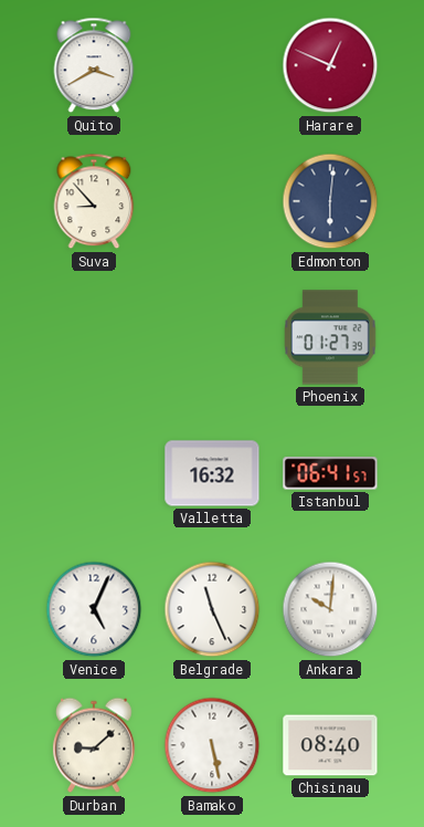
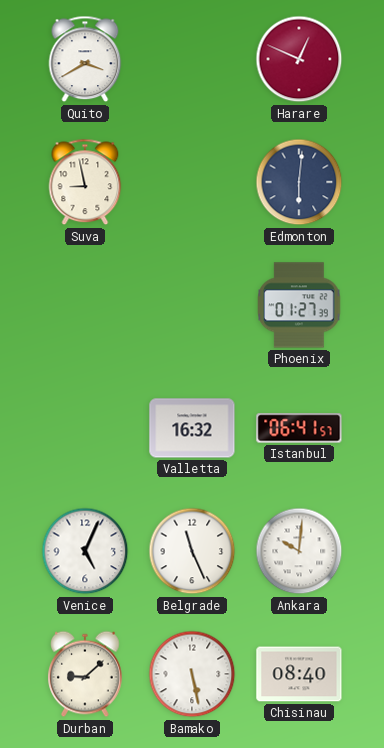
Suva: 8:53 -> 8:58 (85, 182)
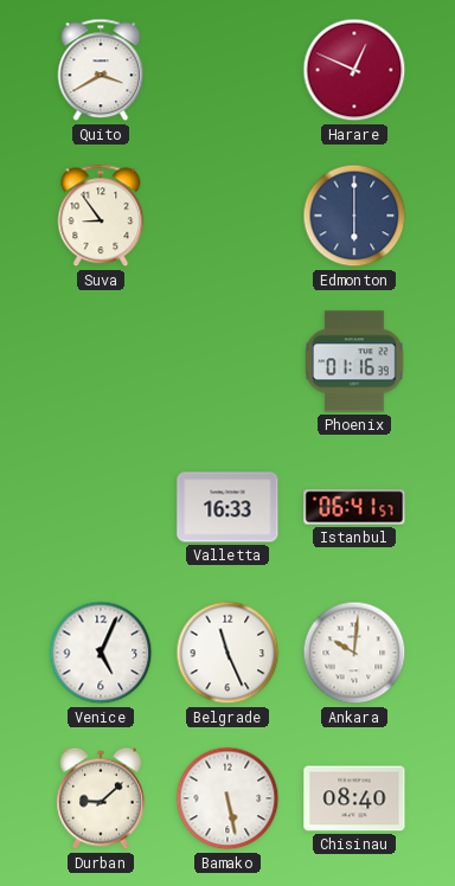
Suva: 8:58 -> 8:54 (101, 216)
Edmonton: 6:01 -> 6:00 (354, 216)
Phoenix: 01:27 -> 01:16 (354, 361)
Valletta: 16:32 -> 16:33 (227, 507)
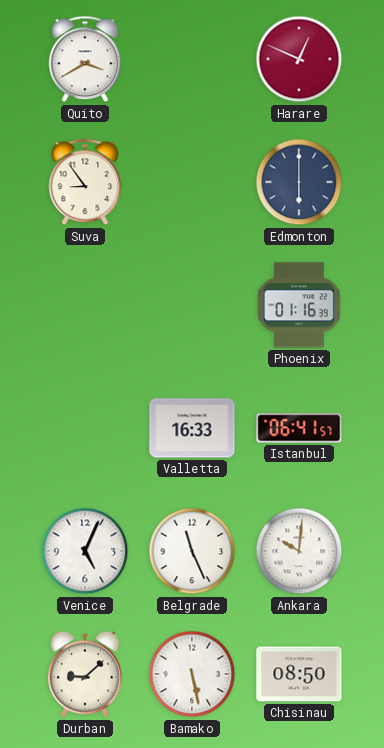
Chisinau: 08:40 -> 08:50 (299, 674)
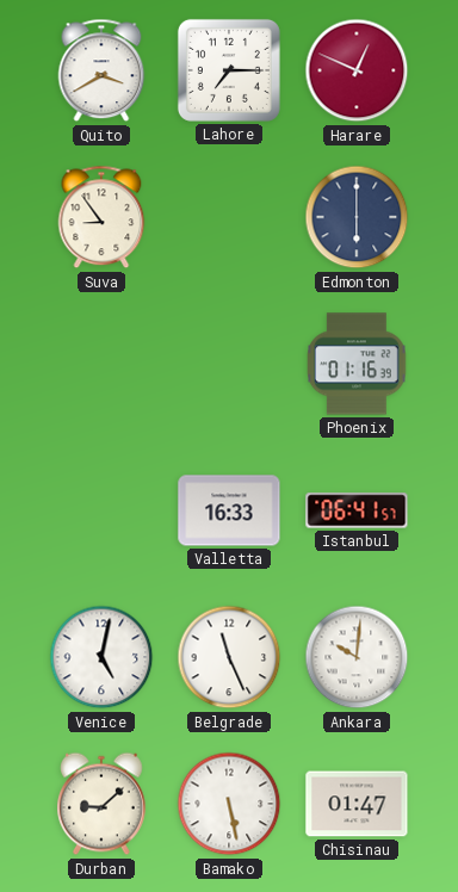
Lahore: none -> 7:15 (229, 70)
Venice: 5:04 -> 5:02 (101, 657)
Chisinau: 08:50 -> 01:47 (357, 804)
